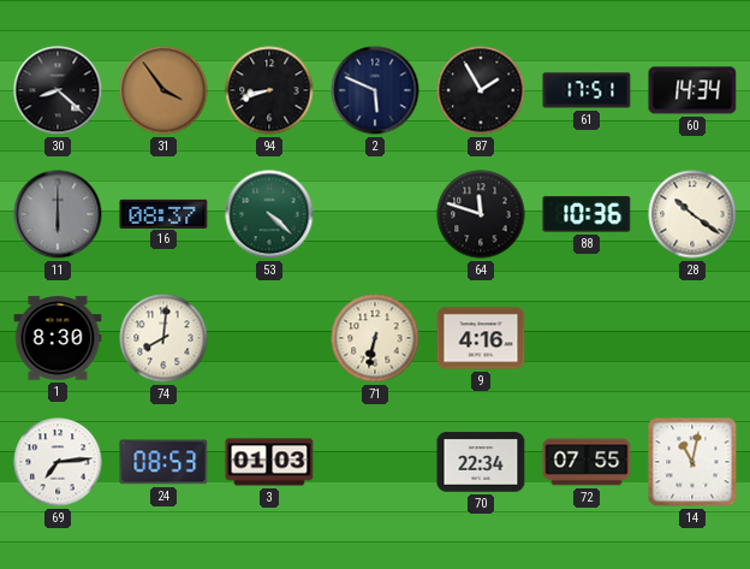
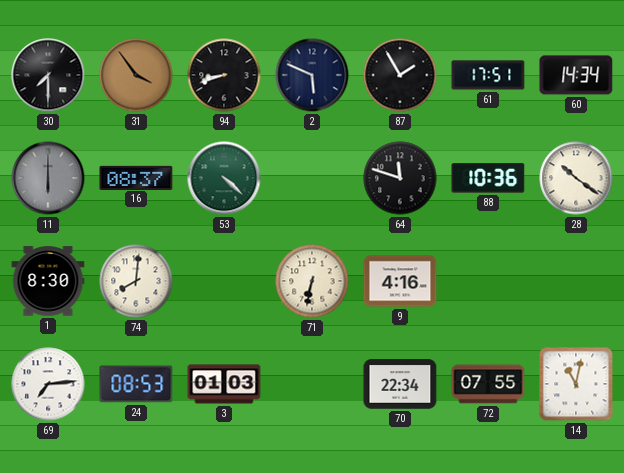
30: 8:22 -> 7:30 (48, 75)
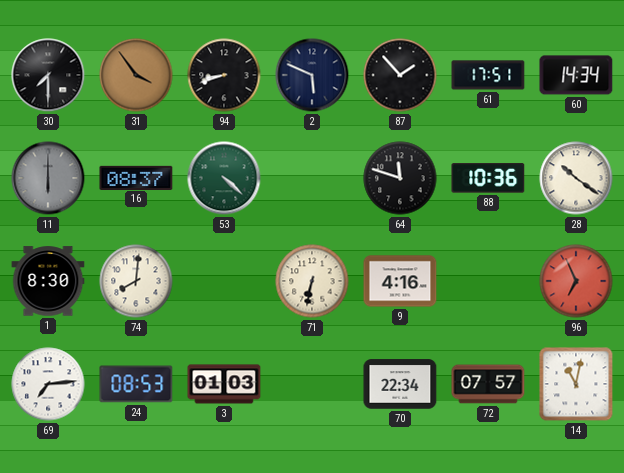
87: 1:55 -> 1:53 (400, 75)
96: none -> 6:56 (576, 281)
72: 07:55 -> 07:57 (488, 384)
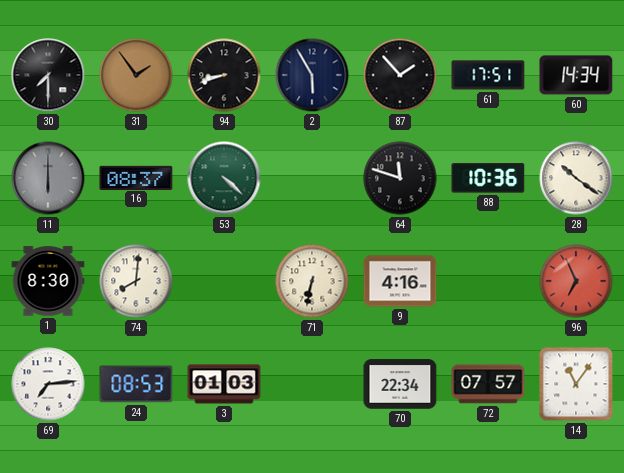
31: 3:54 -> 1:54 (136, 75)
2: 5:49 -> 5:55 (312, 75)
14: 11:02 -> 11:06 (576, 384)
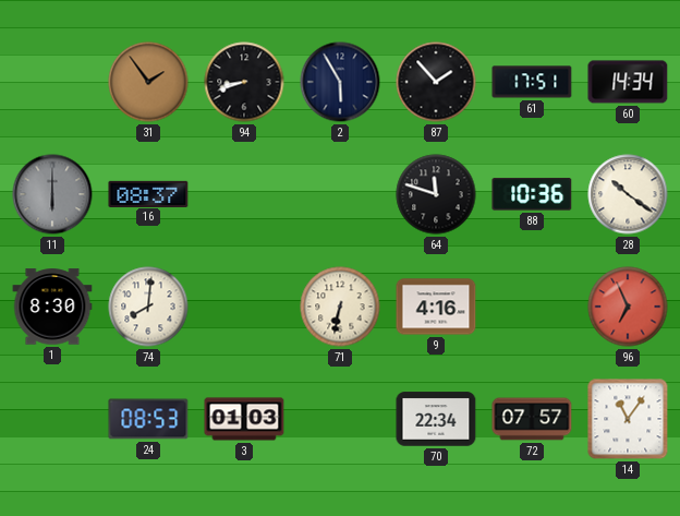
30: 7:30 -> none (48, 75)
53: 4:22 -> none (224, 178)
69: 7:14 -> none (48, 384)
